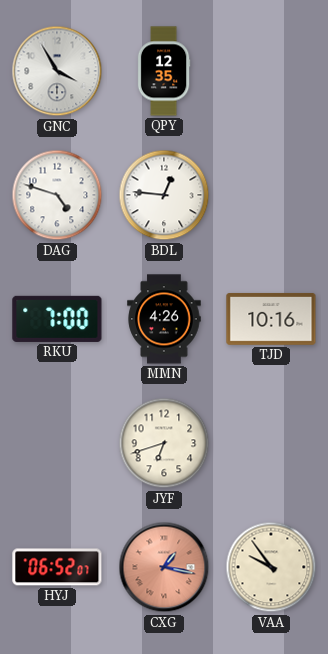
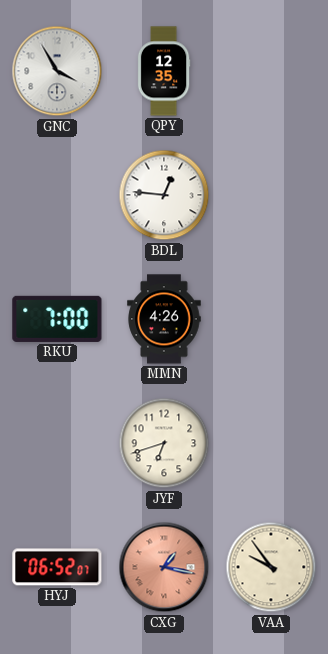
DAG: 4:48 -> none (57, 195)
TJD: 10:16 -> none (271, 319)
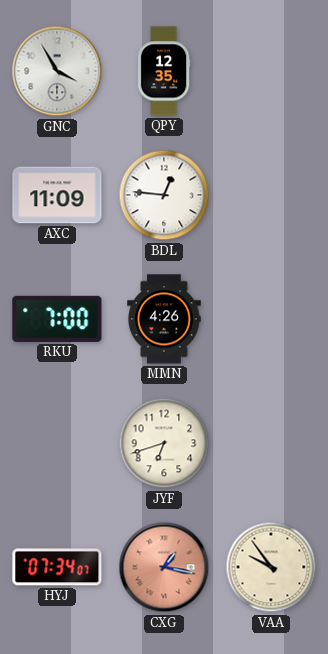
AXC: none -> 11:09 (57, 195)
HYJ: 06:52 -> 07:34 (57, 567)
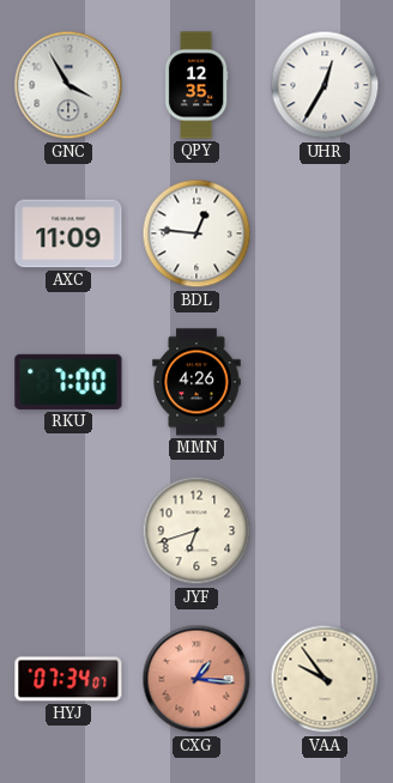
UHR: none -> 12:35 (325, 85)
CXG: 1:17 -> 1:16 (196, 679)
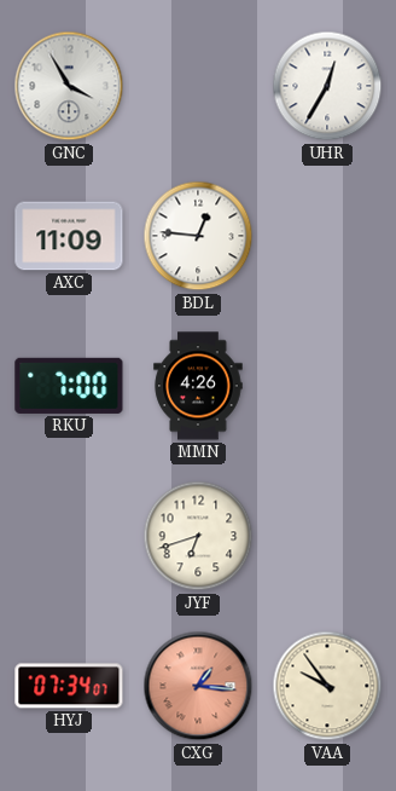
QPY: 12:35 -> none (196, 85)
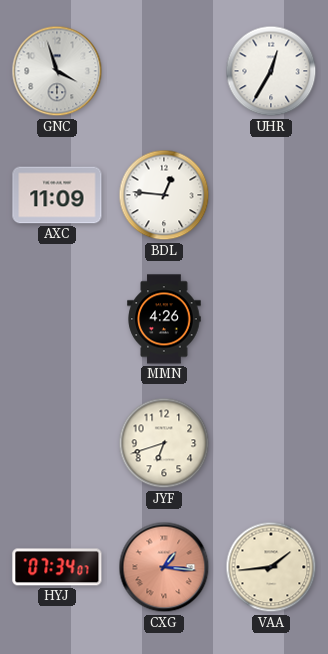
GNC: 3:55 -> 3:57 (57, 71)
RKU: 7:00 -> none (69, 386)
VAA: 9:54 -> 1:44 (271, 567)
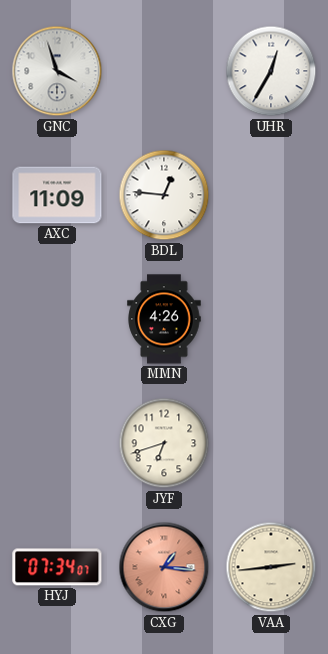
VAA: 1:44 -> 2:44 (271, 567)
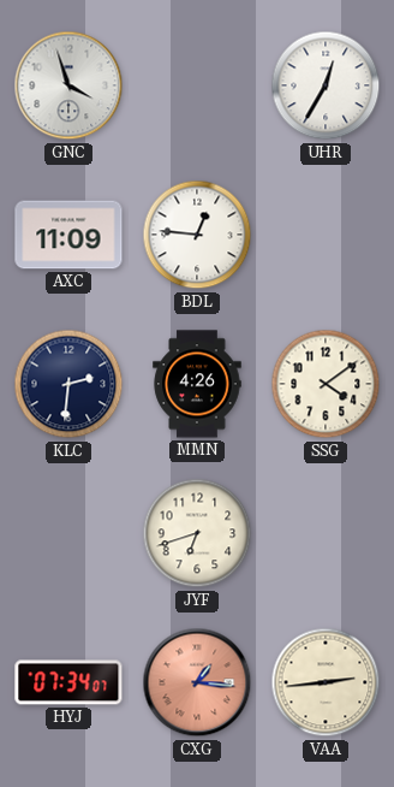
KLC: none -> 2:31 (68, 384)
SSG: none -> 4:09 (326, 384)
